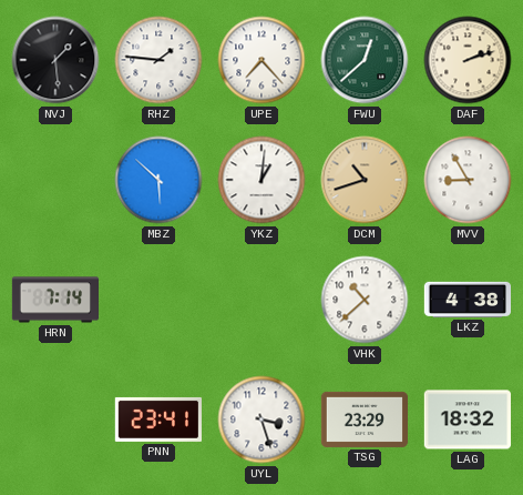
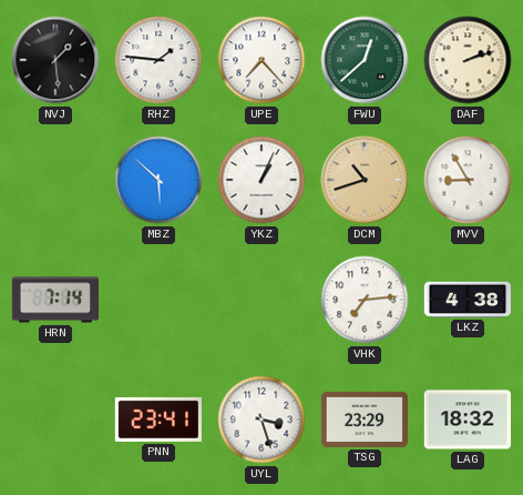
YKZ: 1:01 -> 1:04 (261, 180)
VHK: 10:38 -> 7:14 (365, 300)
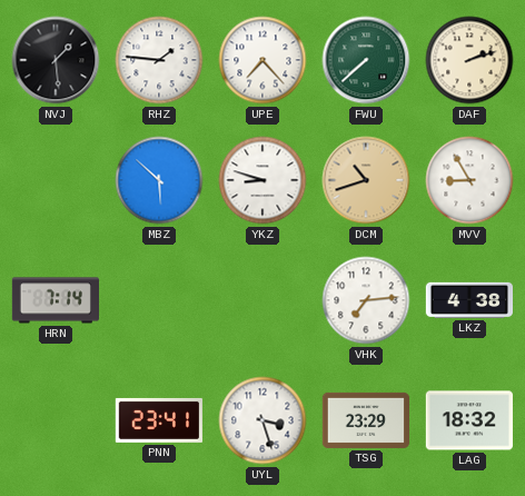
FWU: 12:38 -> 7:38 (366, 60)
YKZ: 1:04 -> 8:48 (262, 180)
